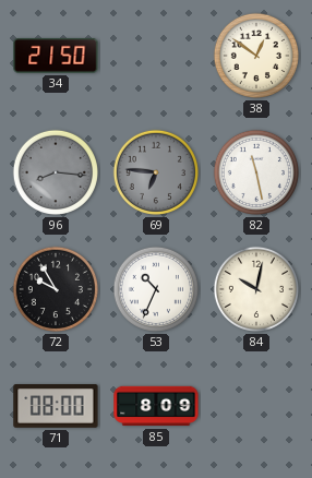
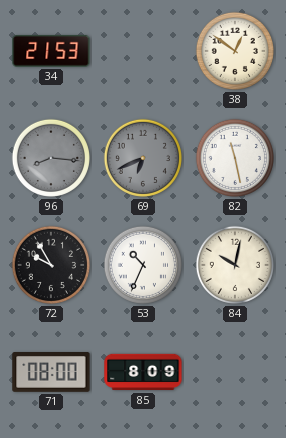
34: 21:50 -> 21:53 (51, 51)
69: 6:46 -> 6:41 (143, 158)
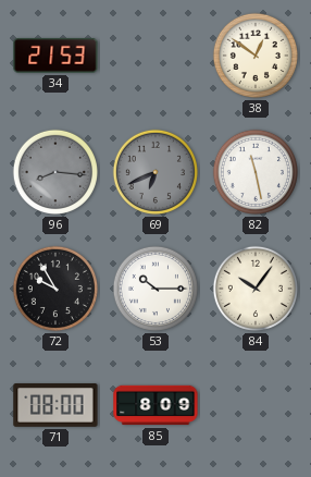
53: 10:34 -> 10:15 (155, 289)
84: 10:02 -> 10:06 (256, 289)
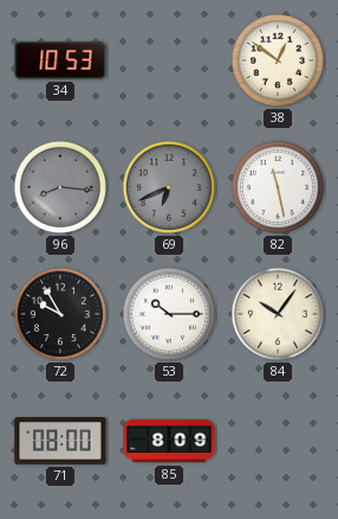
34: 21:53 -> 10:53 (60, 60)
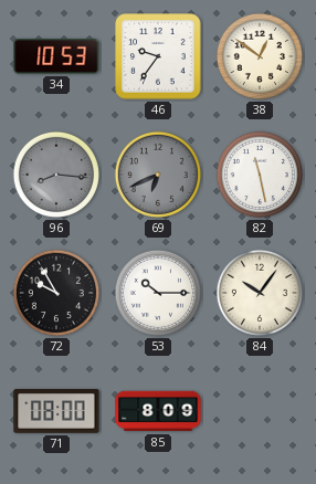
46: none -> 9:36 (158, 56)
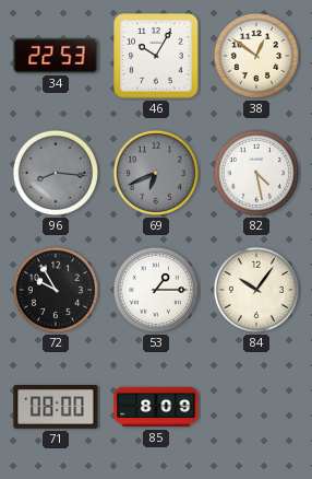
34: 10:53 -> 22:53 (56, 56)
46: 9:36 -> 10:05 (156, 56)
82: 11:28 -> 4:28 (256, 173)
53: 10:15 -> 1:15 (156, 290)
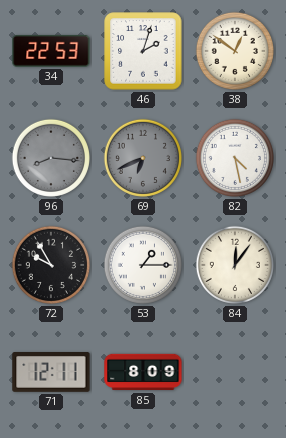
46: 10:05 -> 2:03 (143, 51)
84: 10:06 -> 12:06 (235, 265)
71: 08:00 -> 12:11 (51, 372)
